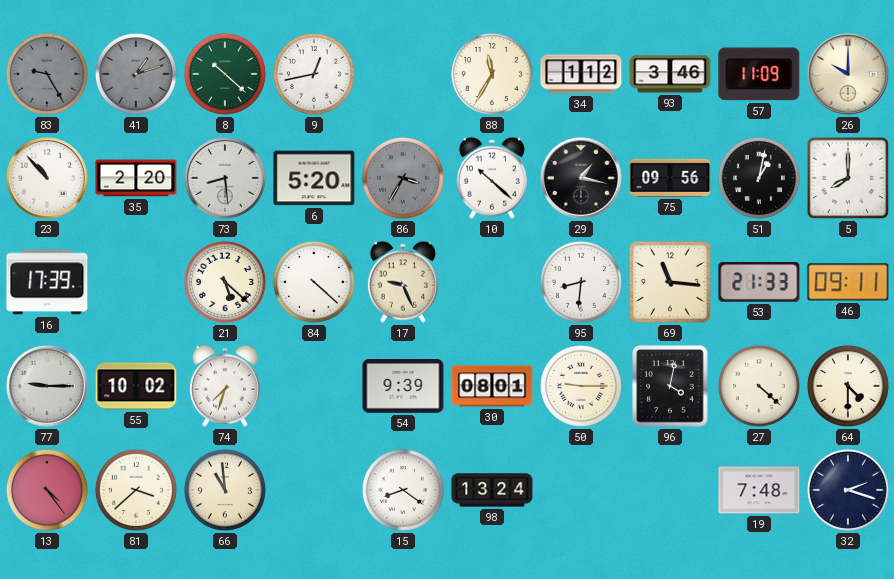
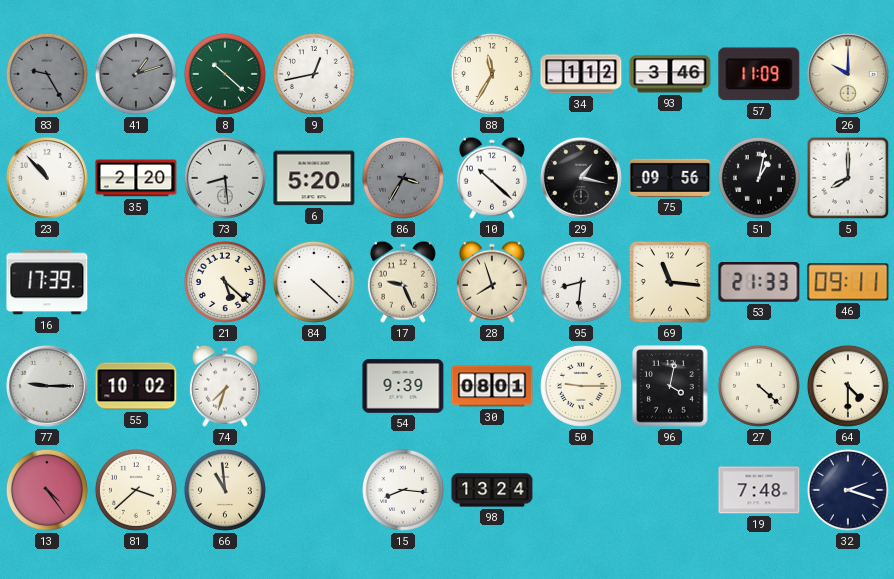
28: none -> 7:57 (492, 282)
15: 8:21 -> 8:16 (403, 490)
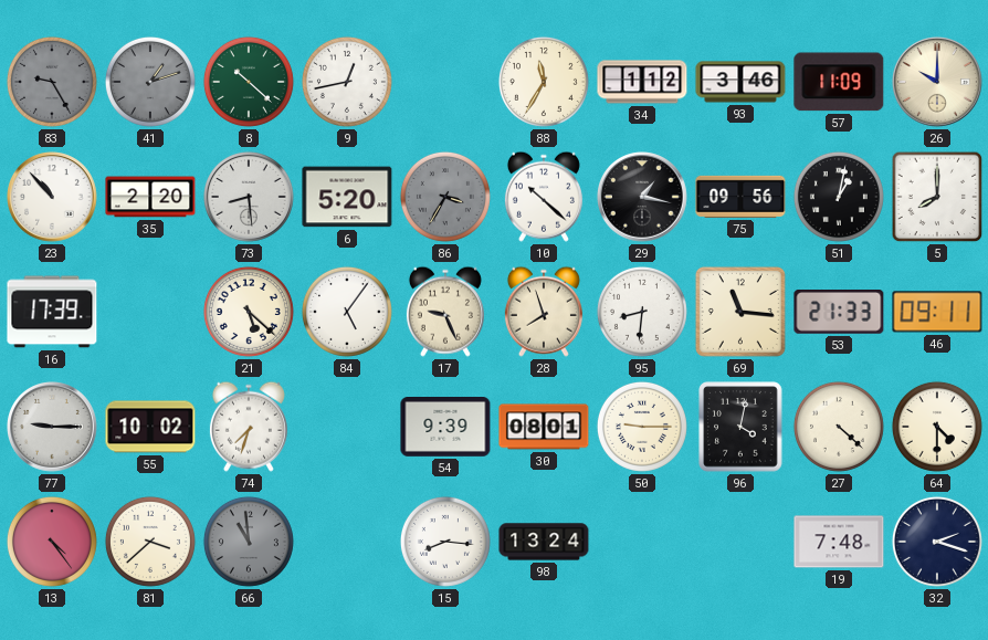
84: 4:22 -> 5:06 (347, 312)
66 dial: cream -> grey (249, 542)
